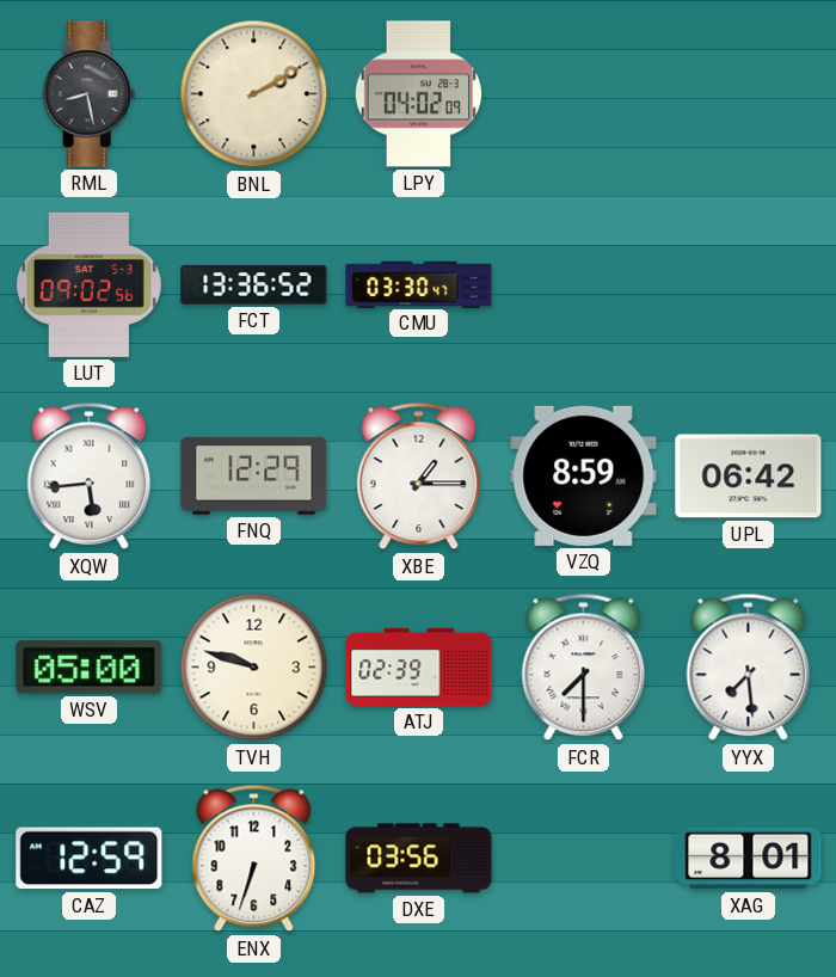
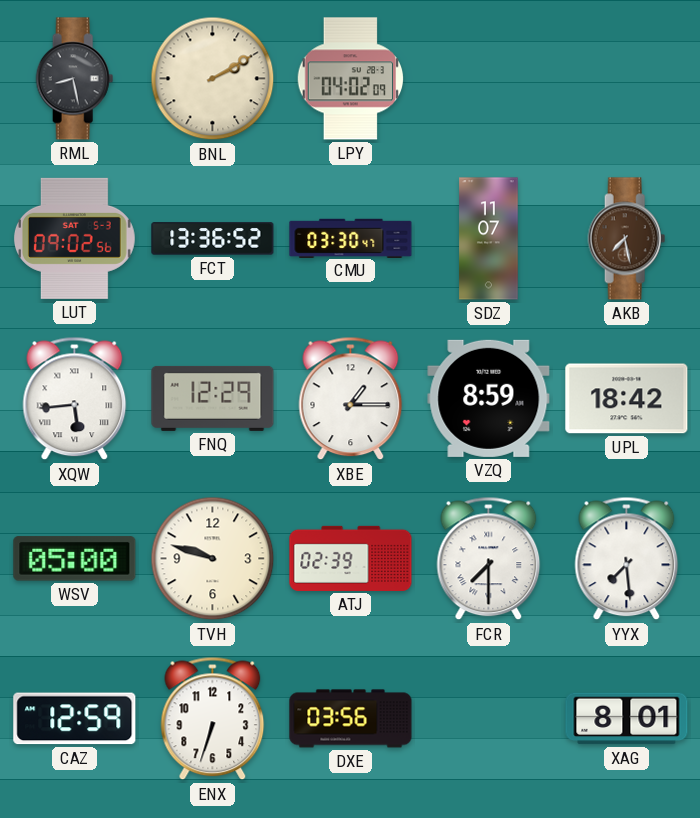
SDZ: none -> 11:07 (489, 239)
AKB: none -> 7:28 (627, 239)
UPL: 06:42 -> 18:42 (627, 399)
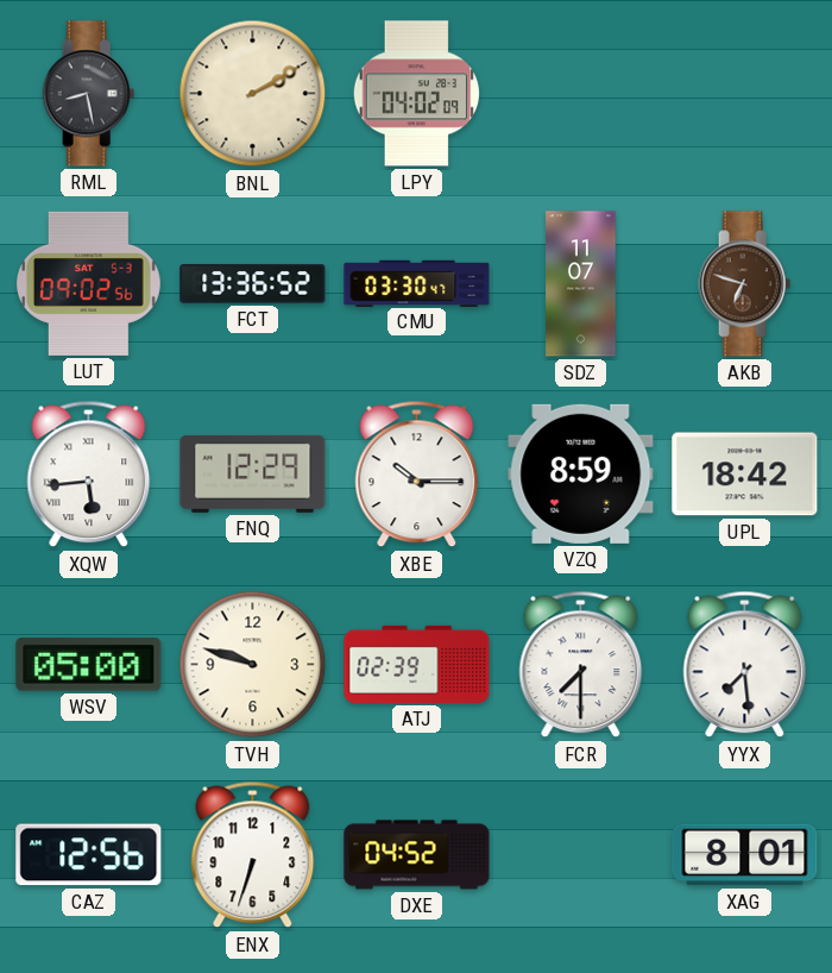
AKB: 7:28 -> 6:48 (745, 284)
XBE: 1:15 -> 10:15 (417, 475)
CAZ: 12:59 -> 12:56 (89, 855)
DXE: 03:56 -> 04:52 (417, 855)
